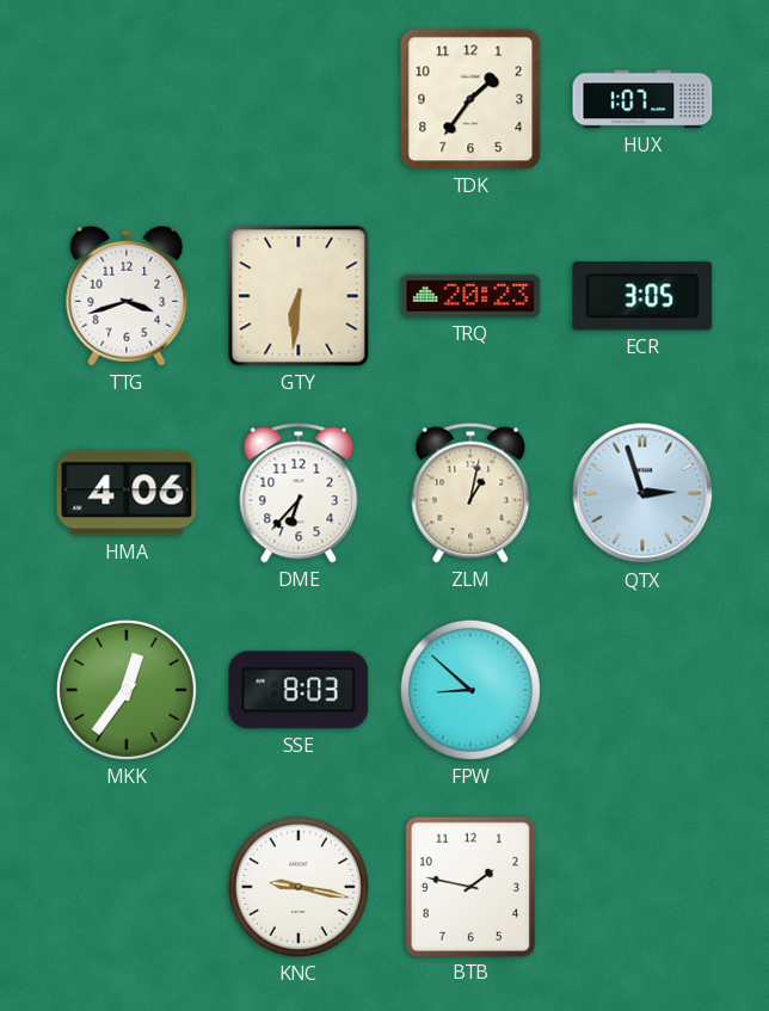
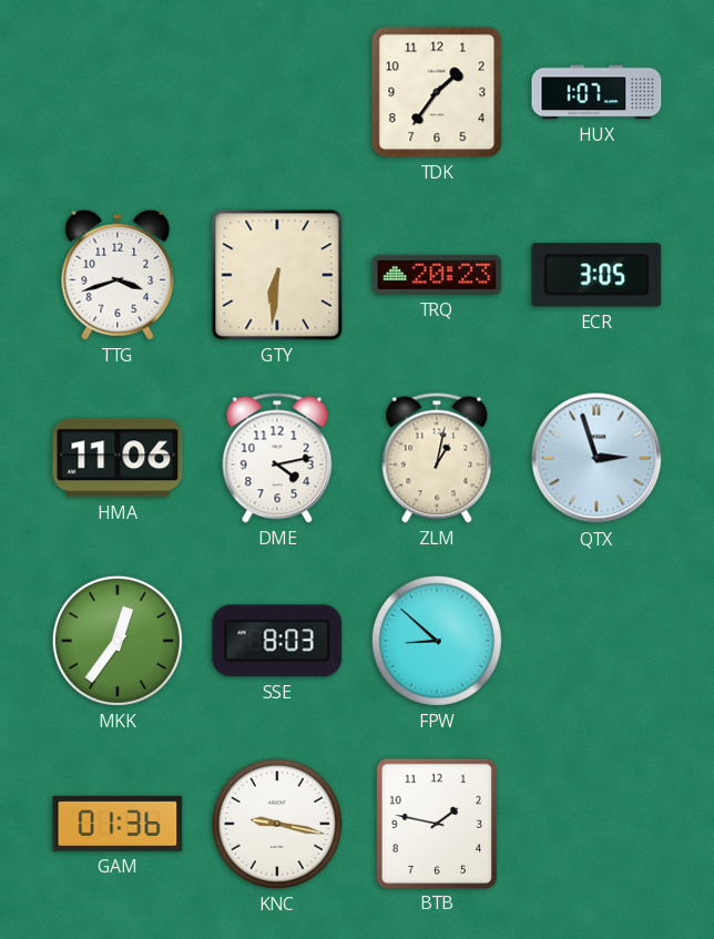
HMA: 4:06 -> 11:06 (118, 458)
DME: 6:37 -> 4:13 (277, 458)
GAM: none -> 01:36 (118, 824)
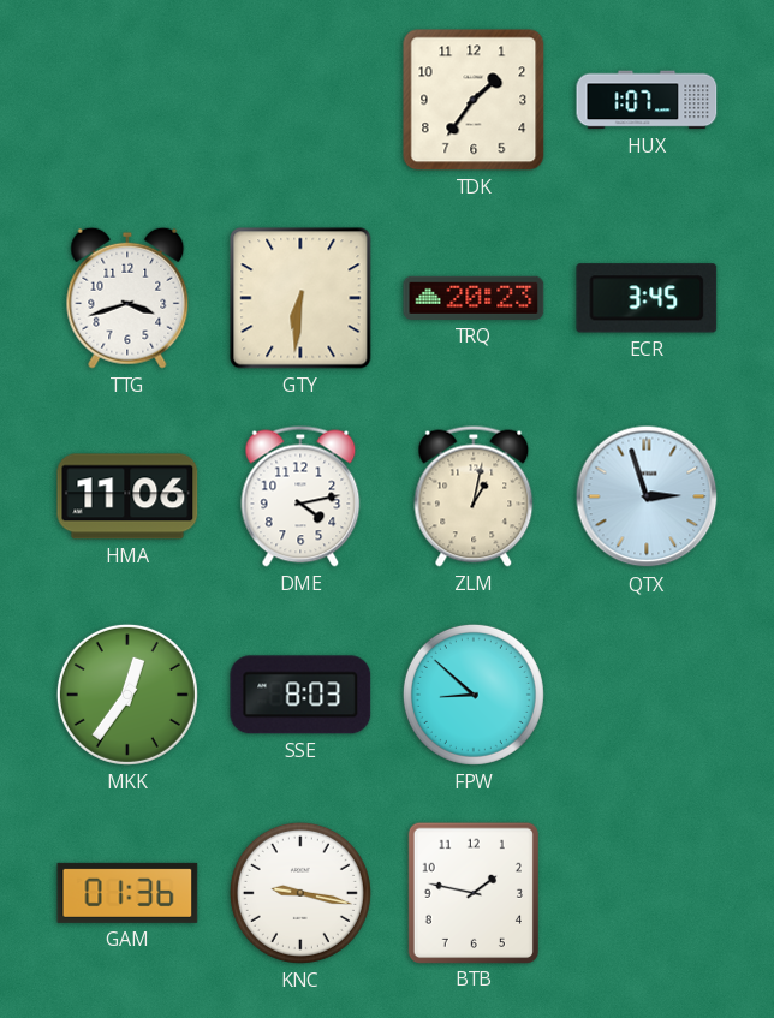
ECR: 3:05 -> 3:45 (647, 298)
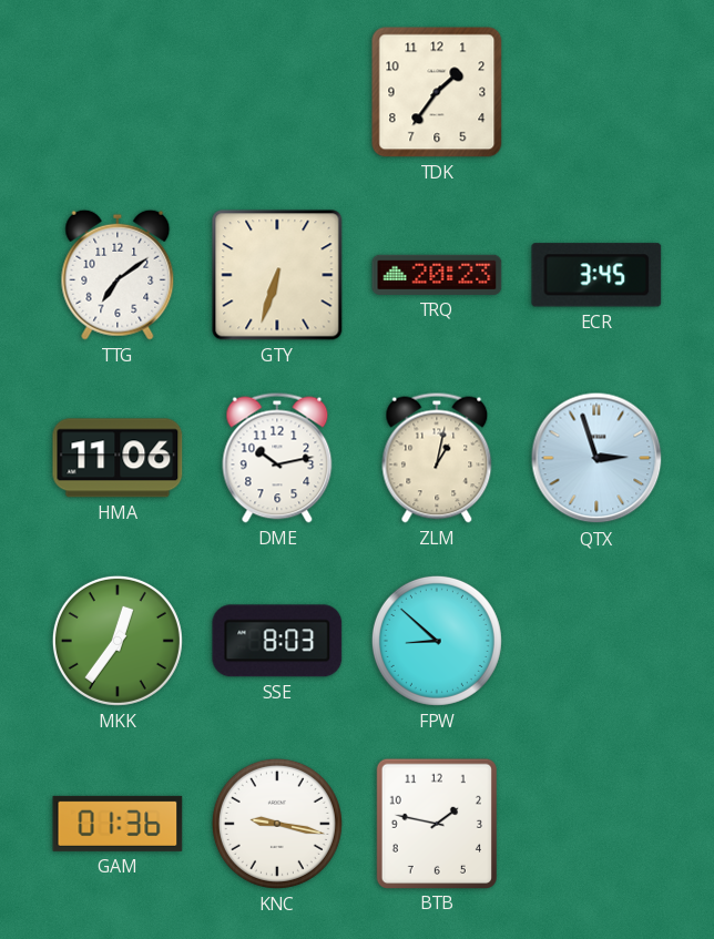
HUX: 1:07 -> none (647, 100)
TTG: 3:42 -> 7:09 (118, 275)
GTY: 6:31 -> 6:33 (277, 275)
DME: 4:13 -> 10:13 (277, 458)
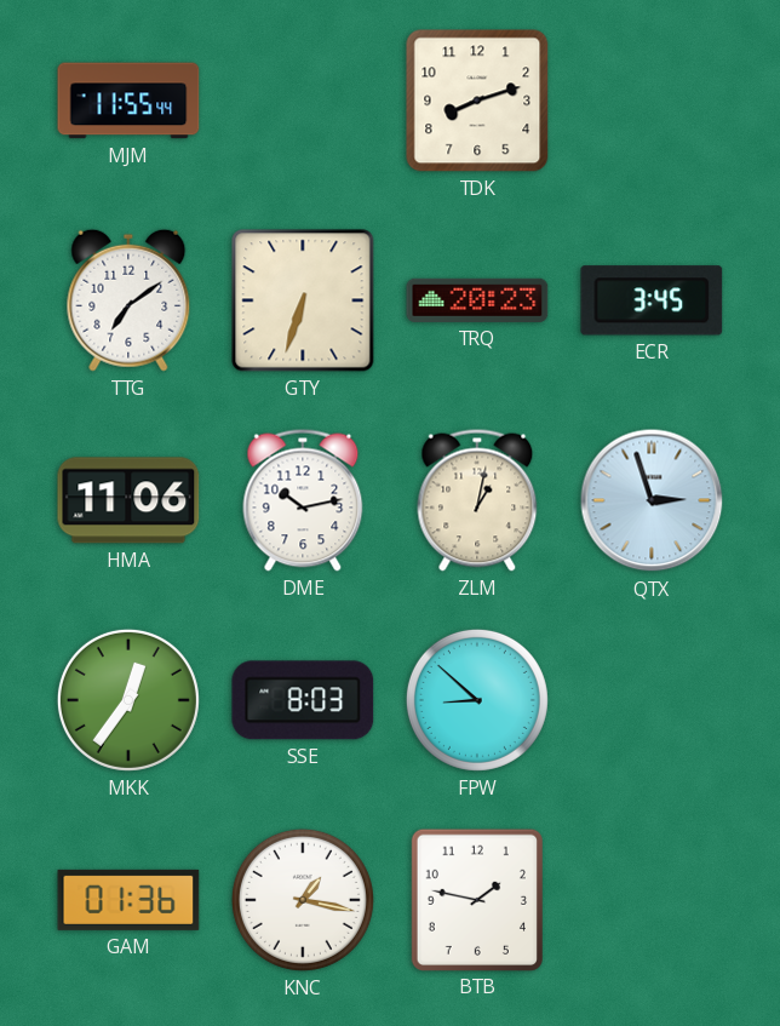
MJM: none -> 11:55 (128, 101)
TDK: 1:36 -> 8:12 (477, 101)
KNC: 9:17 -> 1:17 (303, 900)
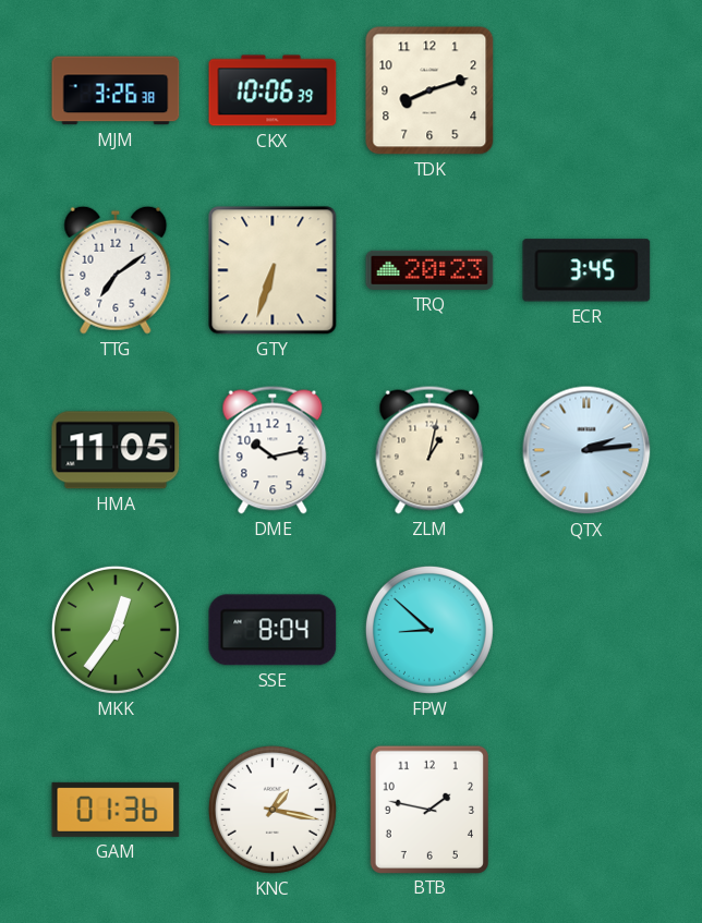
MJM: 11:55 -> 3:26 (116, 90)
CKX: none -> 10:06 (273, 90)
HMA: 11:06 -> 11:05 (116, 450)
QTX: 2:57 -> 2:14 (586, 450)
SSE: 8:03 -> 8:04 (273, 630)
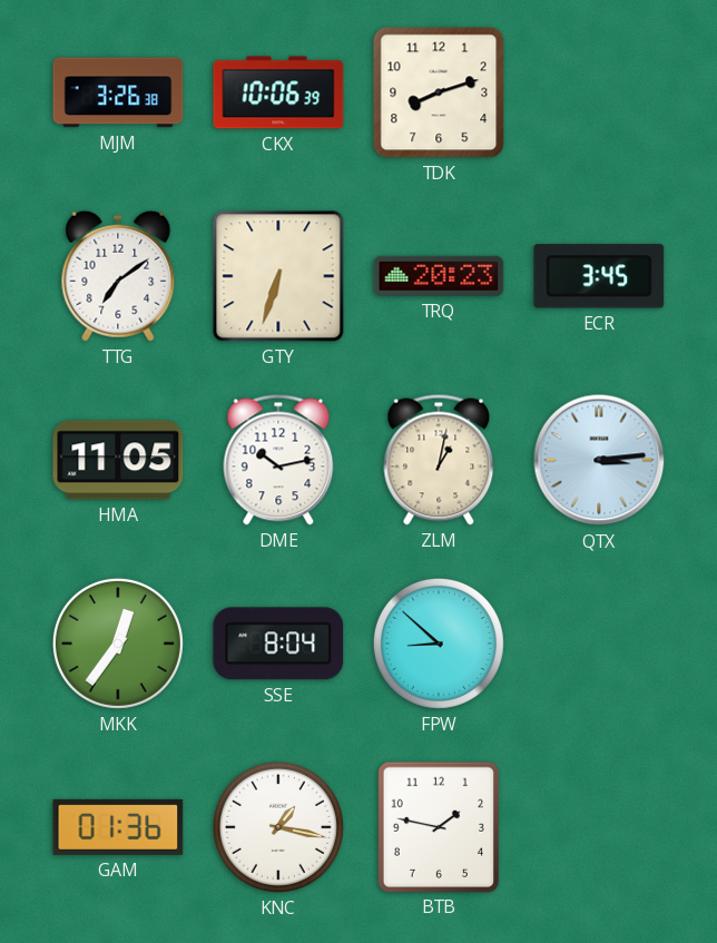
QTX: 2:14 -> 3:14 (599, 460)
